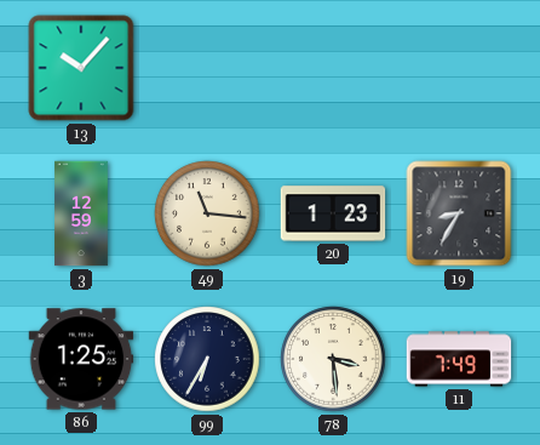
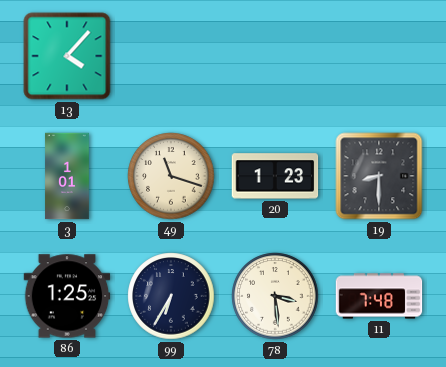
13: 10:07 -> 4:07 (67, 56)
3: 12:59 -> 1:01 (67, 176)
49: 11:16 -> 11:18 (171, 176)
19: 8:35 -> 8:30 (379, 176)
11: 7:49 -> 7:48 (379, 296)
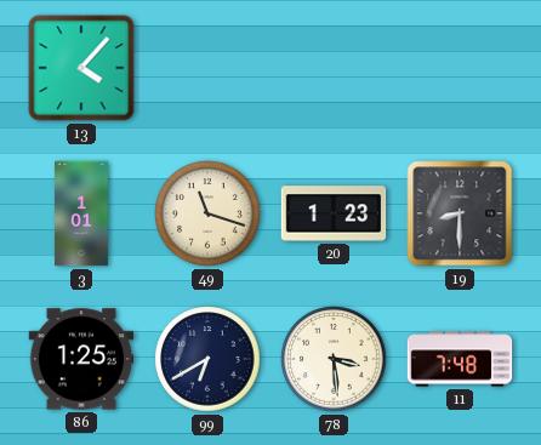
99: 6:35 -> 6:40 (207, 359)
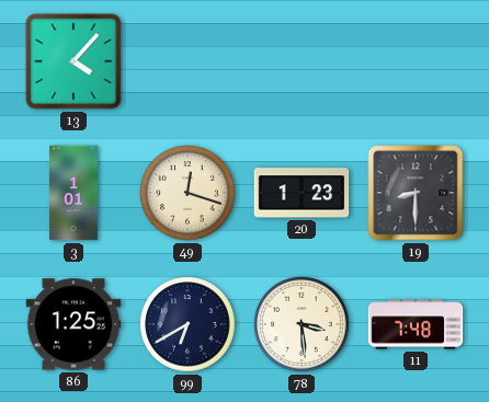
49: 11:18 -> 12:18 (187, 193)
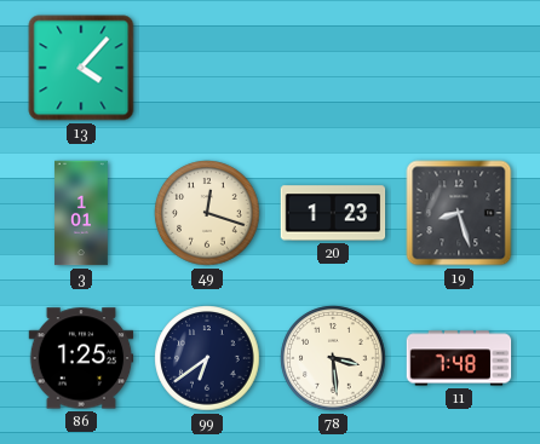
19: 8:30 -> 8:27 (459, 213)
99: 6:40 -> 6:39 (207, 358)
